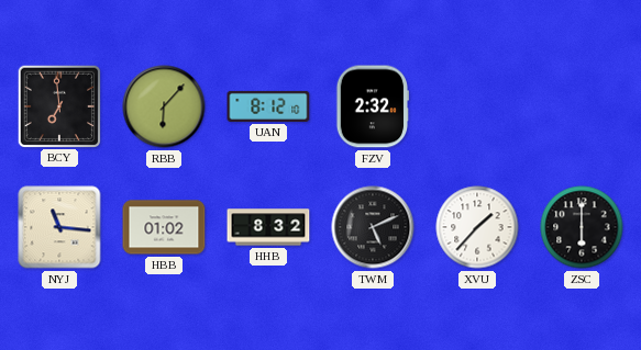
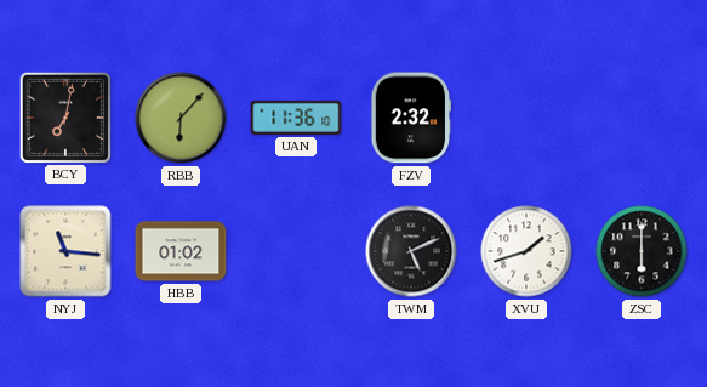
BCY: 6:59 -> 7:02 (65, 116)
UAN: 8:12 -> 11:36 (296, 118)
HHB: 8:32 -> none (268, 227)
XVU: 1:37 -> 1:42 (526, 251)
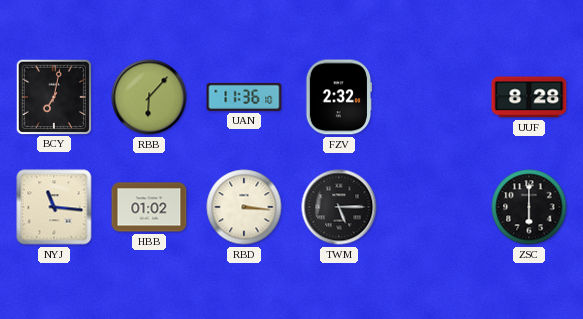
UUF: none -> 8:28 (529, 97)
RBD: none -> 3:16 (244, 207)
TWM: 5:11 -> 5:15 (339, 207)
XVU: 1:42 -> none (526, 251)
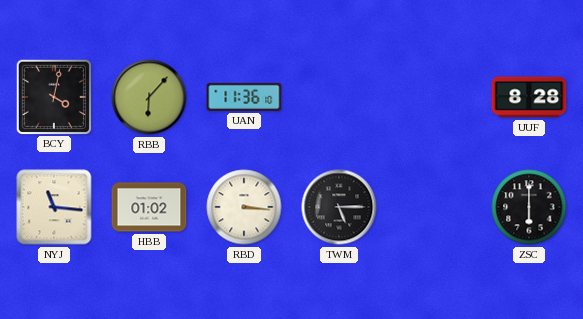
BCY: 7:02 -> 4:02 (54, 96)
FZV: 2:32 -> none (338, 97)
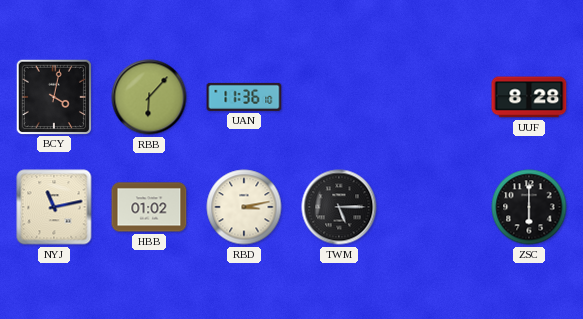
NYJ: 11:16 -> 11:13 (54, 207)
RBD: 3:16 -> 3:13 (244, 207)
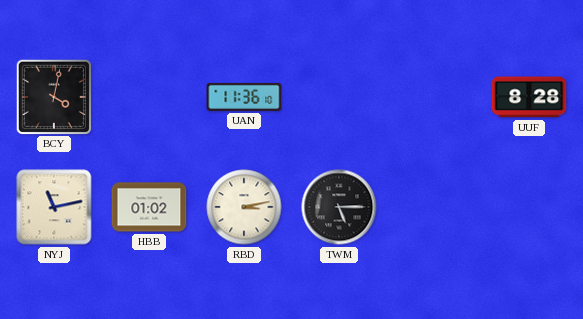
RBB: 6:07 -> none (149, 97)
ZSC: 6:00 -> none (529, 207)
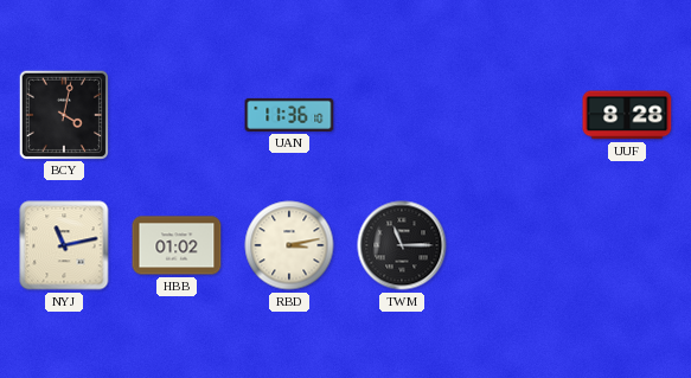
TWM: 5:15 -> 11:15 (402, 245)
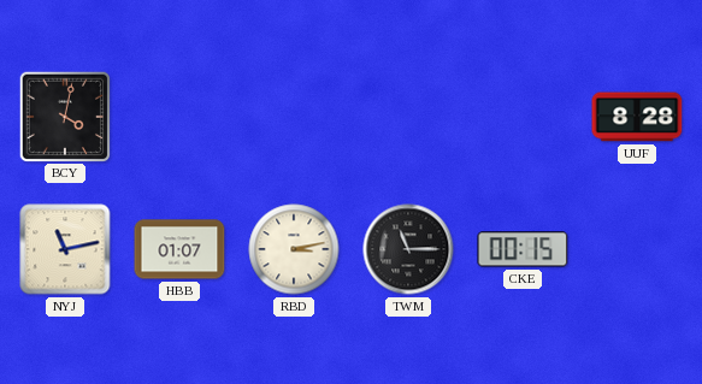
UAN: 11:36 -> none (289, 115)
HBB: 01:02 -> 01:07 (179, 249)
CKE: none -> 00:15 (523, 249)
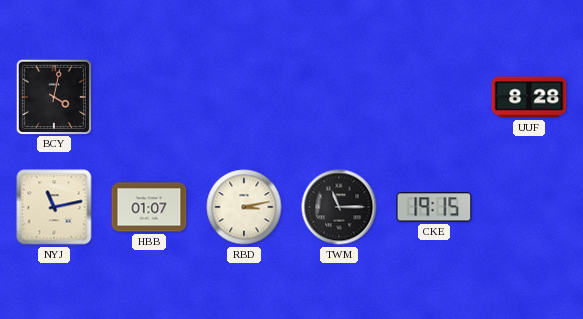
CKE: 00:15 -> 19:15 (434, 207)
